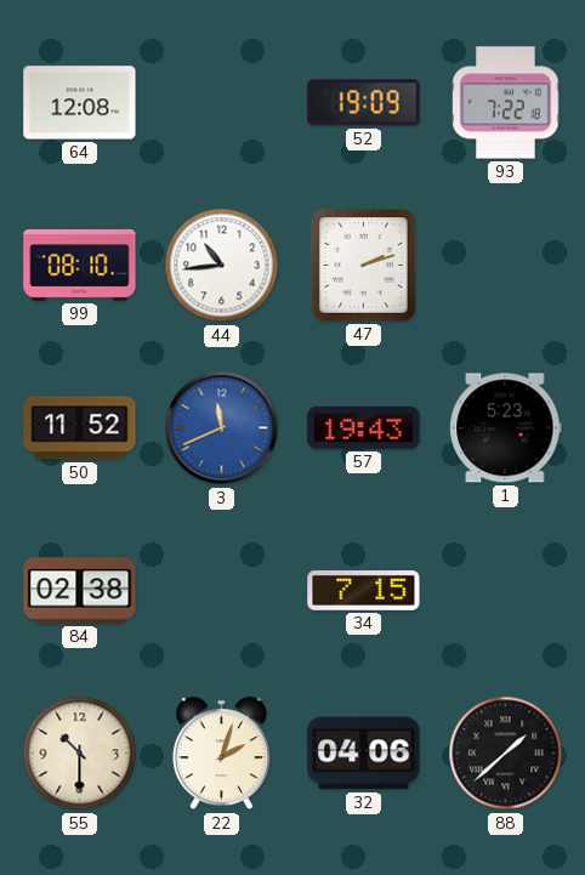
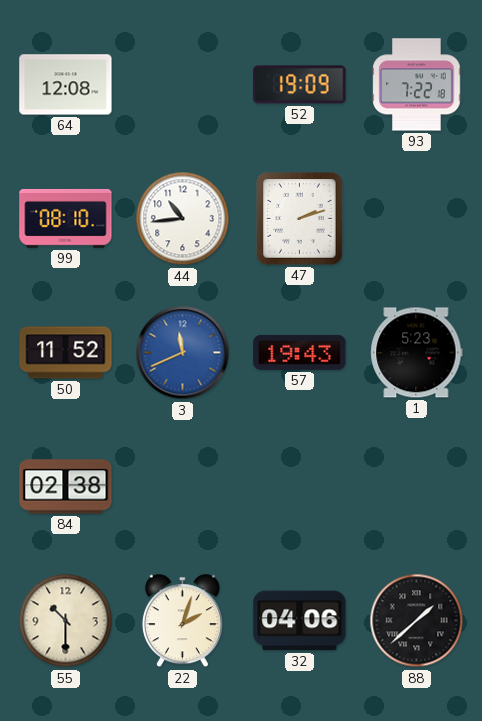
34: 7:15 -> none (364, 591)
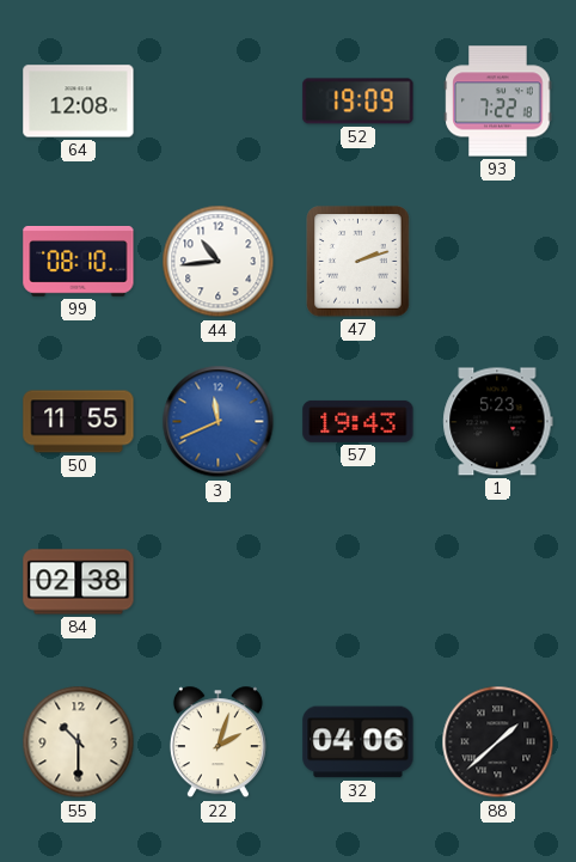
50: 11:52 -> 11:55 (79, 422)
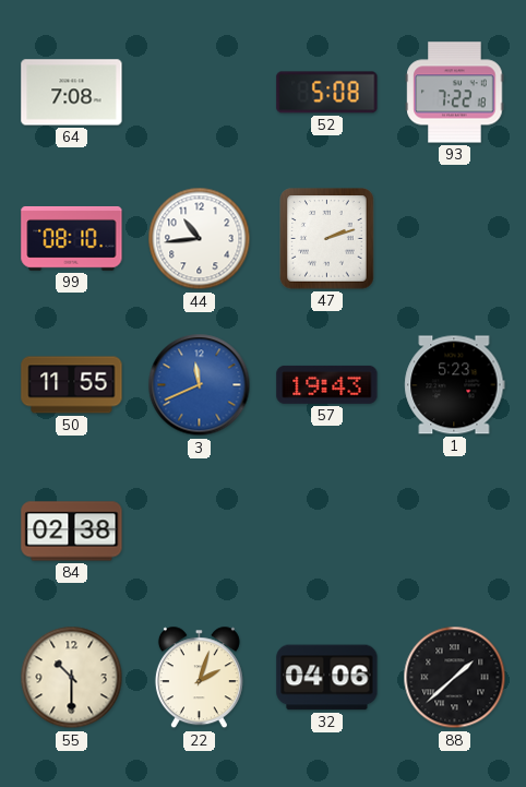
64: 12:08 -> 7:08 (72, 93)
52: 19:09 -> 5:08 (327, 93)
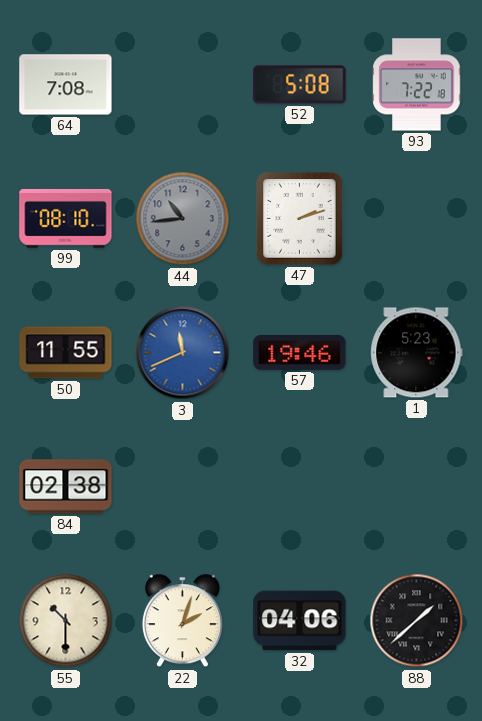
44 dial: white -> grey (183, 219)
57: 19:43 -> 19:46 (300, 352)
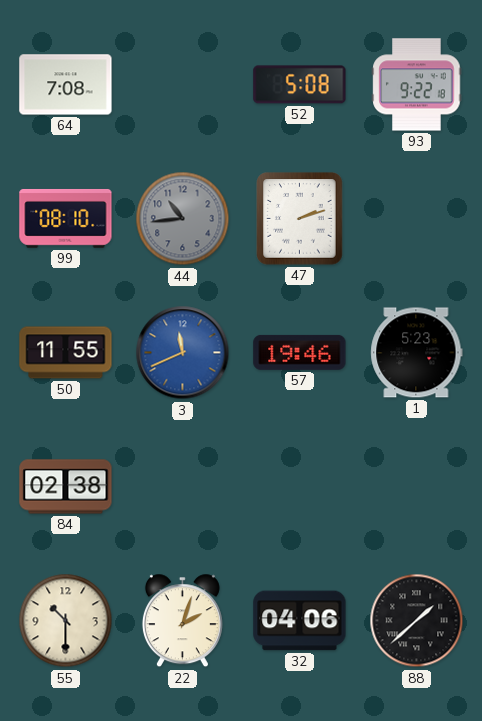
93: 7:22 -> 9:22 (417, 85)
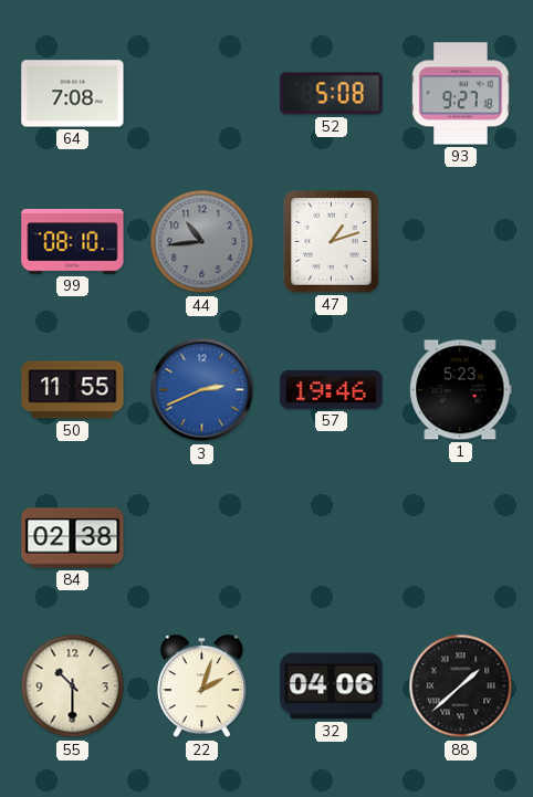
93: 9:22 -> 9:27 (461, 94)
47: 2:12 -> 1:12 (332, 242)
3: 11:41 -> 2:41 (202, 390)
